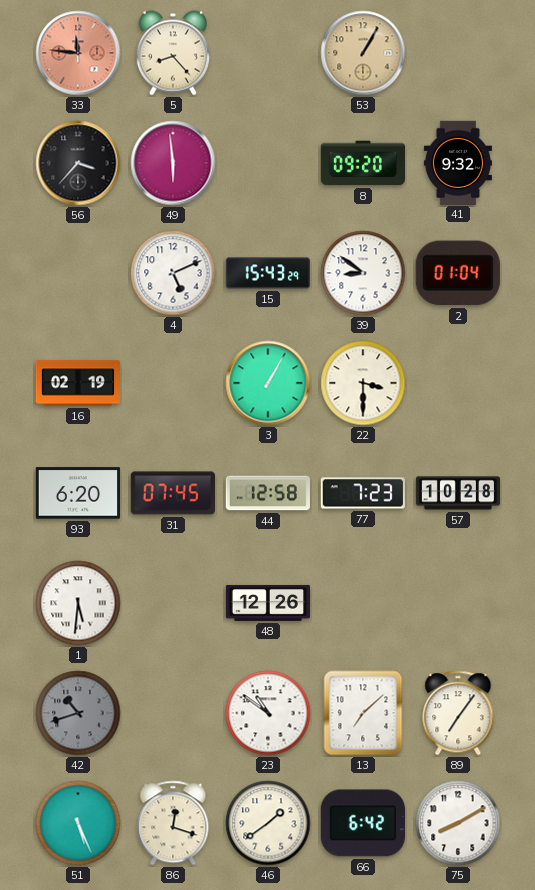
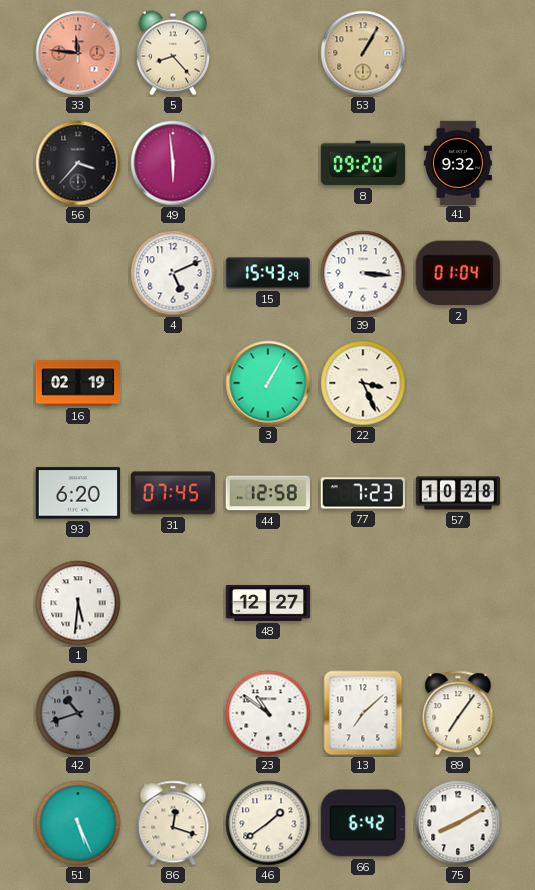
39: 8:51 -> 3:16 (363, 273)
22: 3:30 -> 3:26 (363, 383)
48: 12:26 -> 12:27 (268, 603)
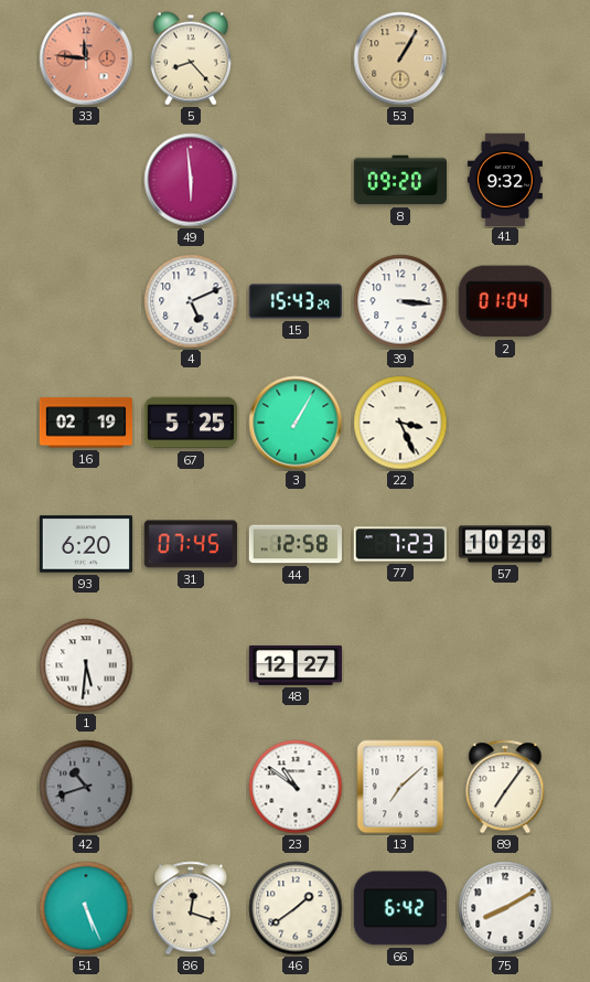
56: 3:37 -> none (78, 163)
67: none -> 5:25 (190, 423)
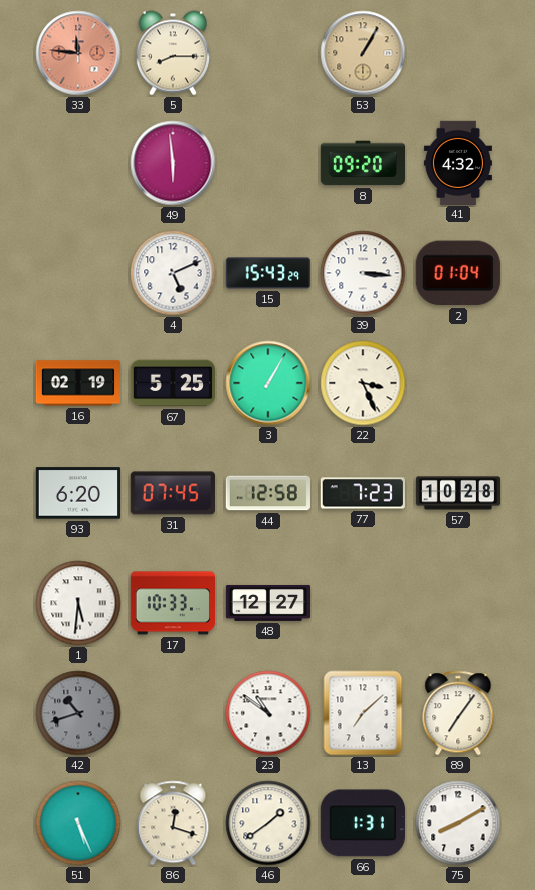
5: 8:23 -> 8:15 (173, 53)
41: 9:32 -> 4:32 (458, 162)
17: none -> 10:33 (172, 603)
66: 6:42 -> 1:31 (363, 823)
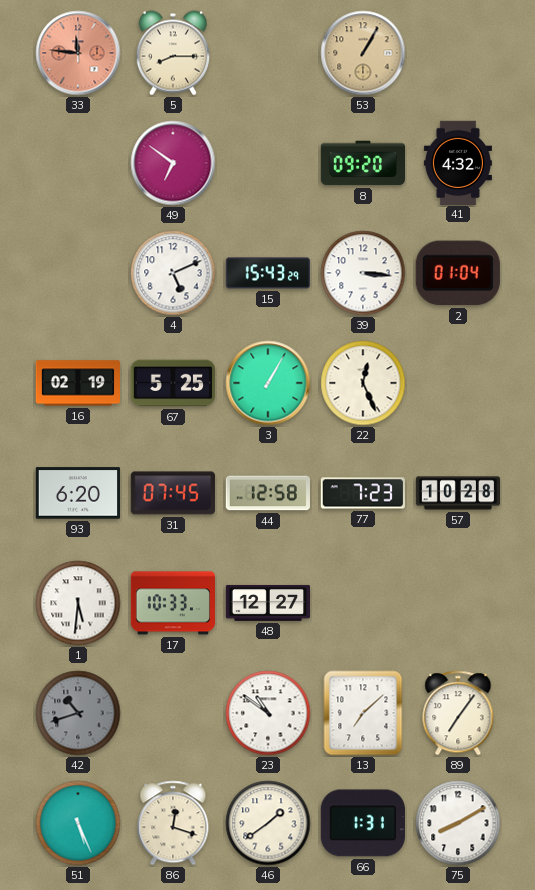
49: 5:59 -> 6:51 (173, 163)
22: 3:26 -> 12:26 (363, 383)
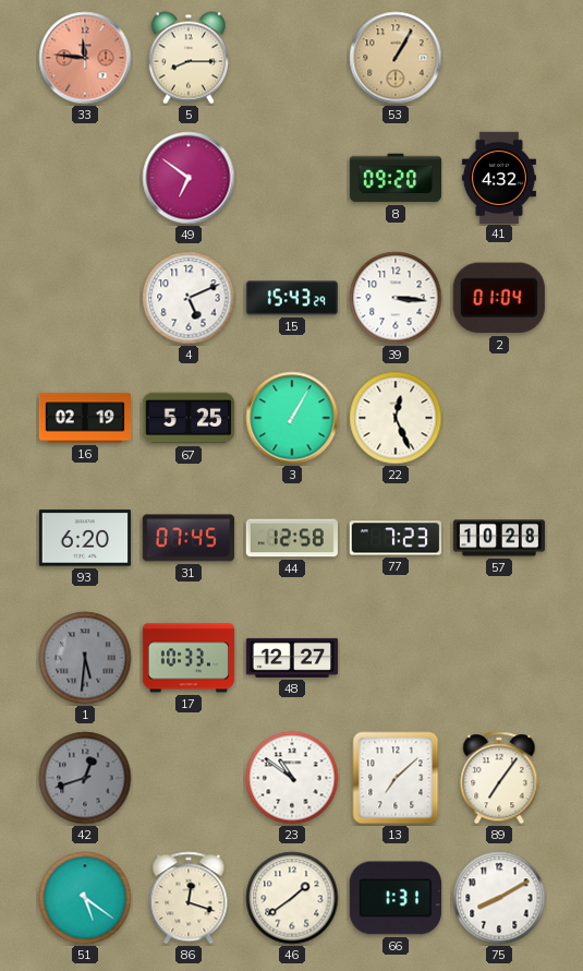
1 dial: white -> grey (85, 658)
42: 10:42 -> 12:42 (85, 778)
51: 5:26 -> 5:21 (85, 898)
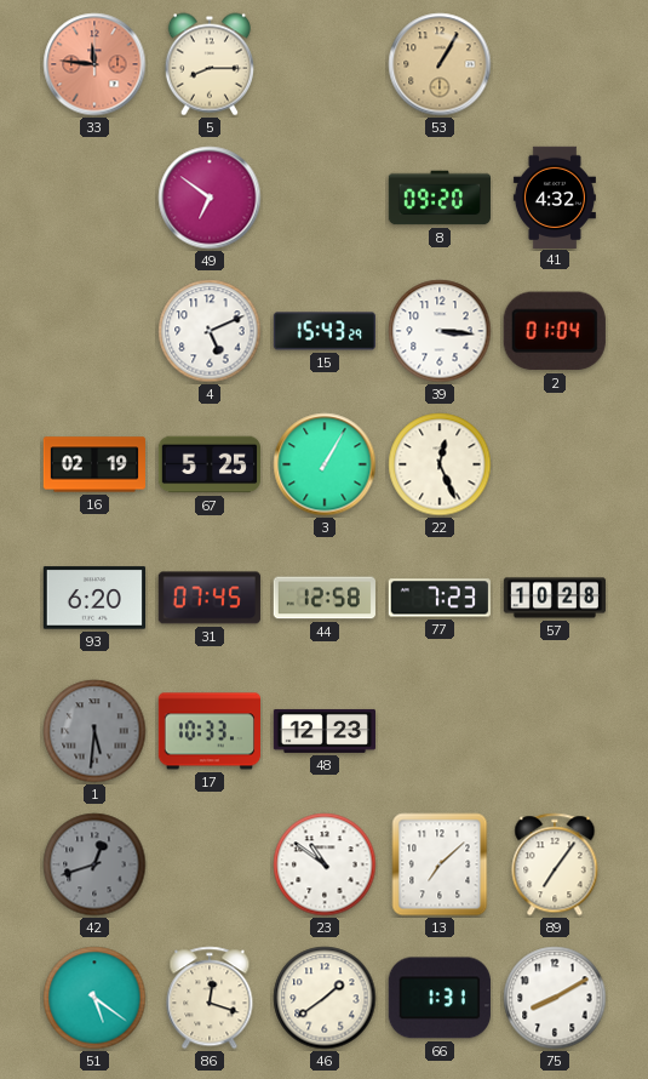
48: 12:27 -> 12:23 (325, 731)
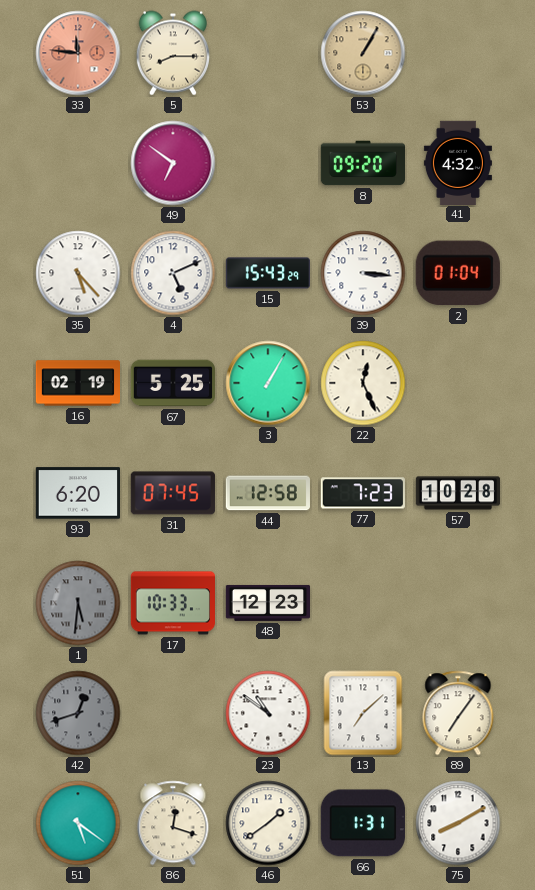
35: none -> 5:23 (78, 273)
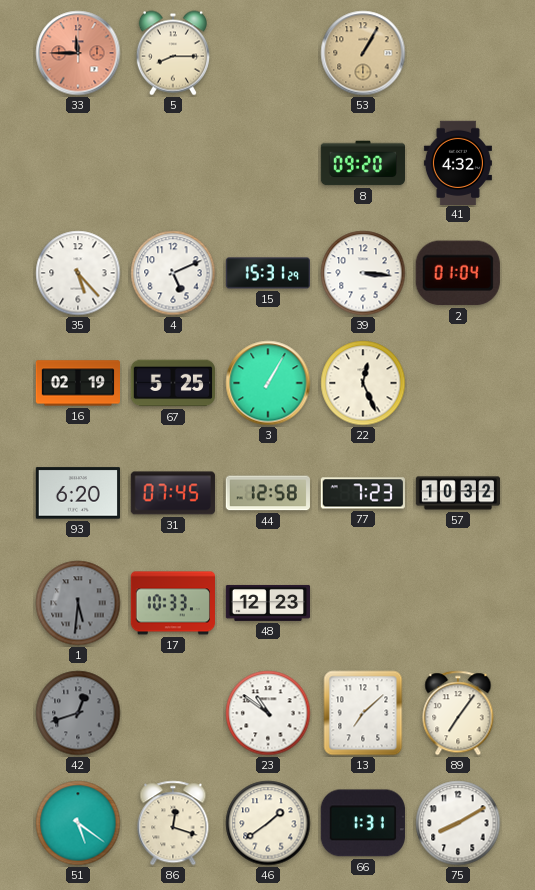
33: 11:46 -> 11:45 (78, 53)
49: 6:51 -> none (173, 163)
15: 15:43 -> 15:31 (267, 273)
57: 10:28 -> 10:32 (458, 493)
